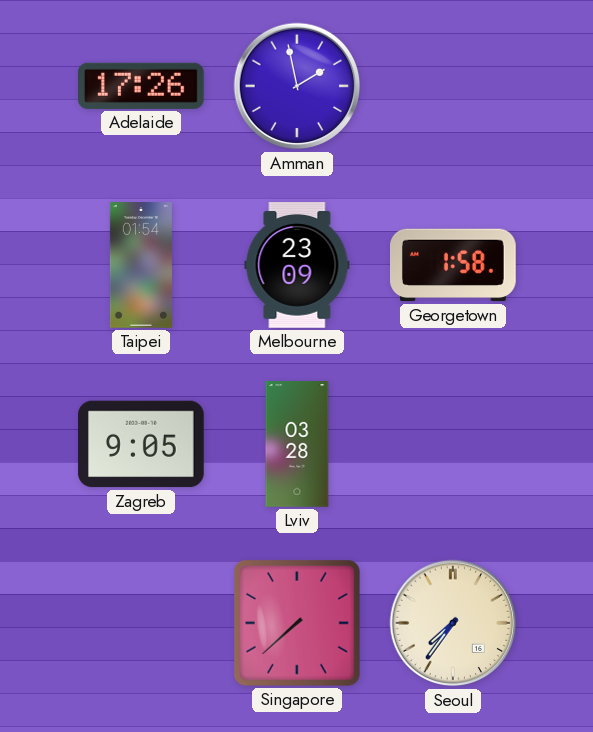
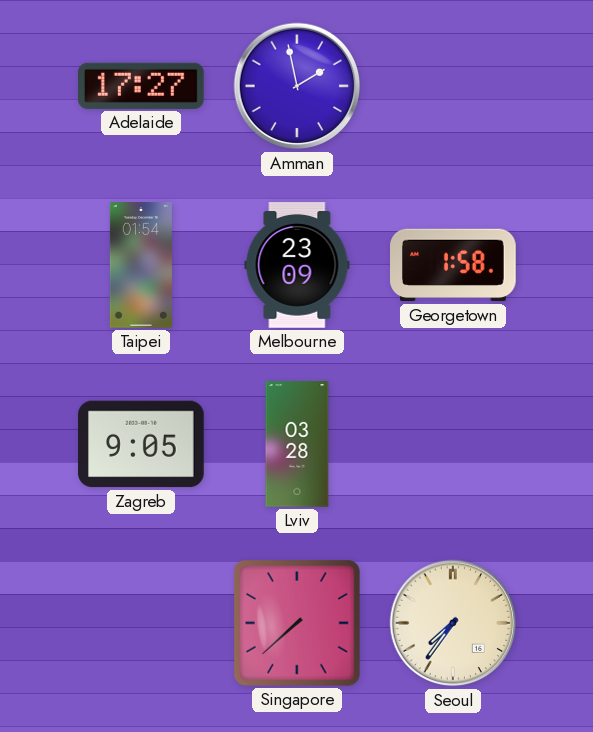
Adelaide: 17:26 -> 17:27 (142, 86)
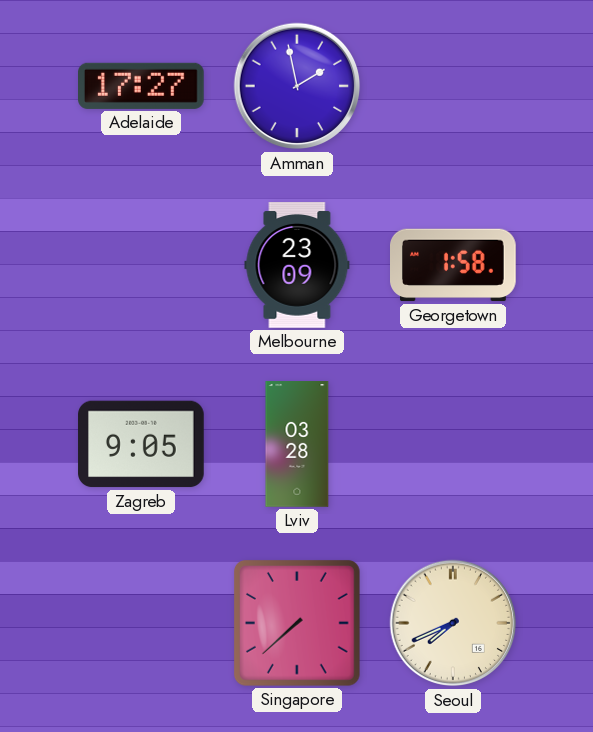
Taipei: 01:54 -> none (141, 265)
Seoul: 7:36 -> 7:41 (453, 623)
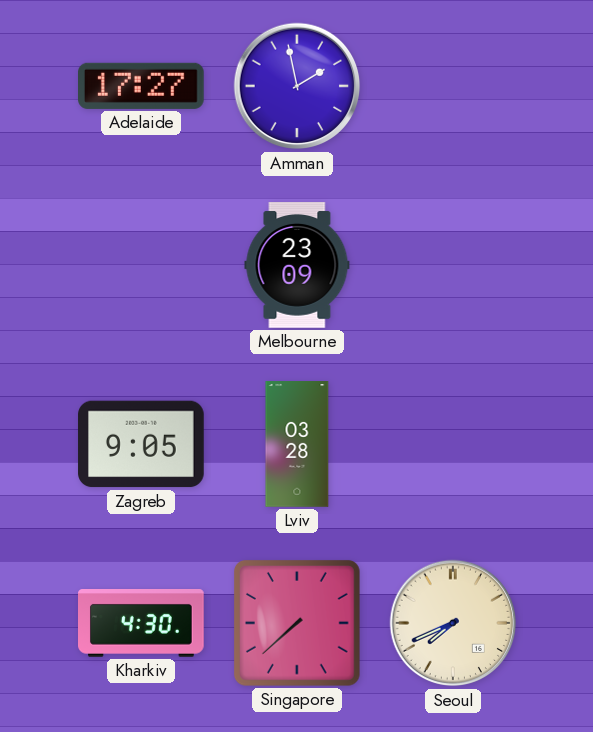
Georgetown: 1:58 -> none (454, 265)
Kharkiv: none -> 4:30 (142, 624)
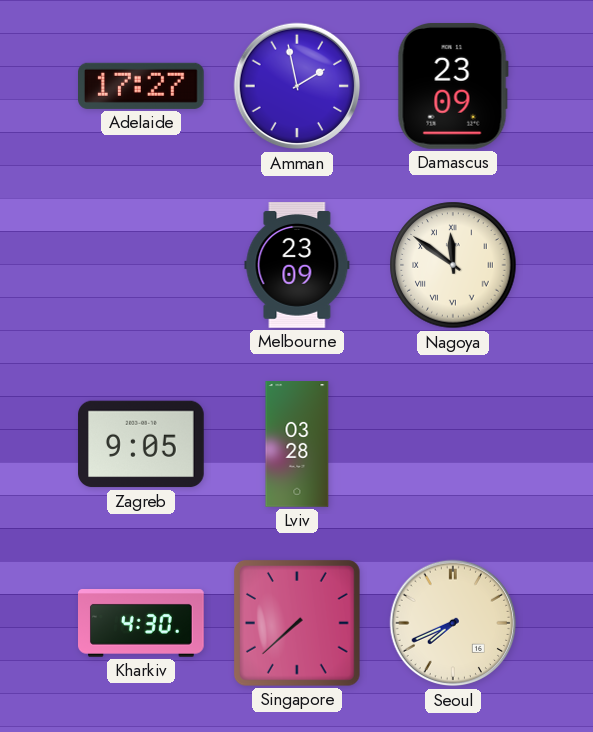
Damascus: none -> 23:09 (453, 86)
Nagoya: none -> 11:51 (453, 265)
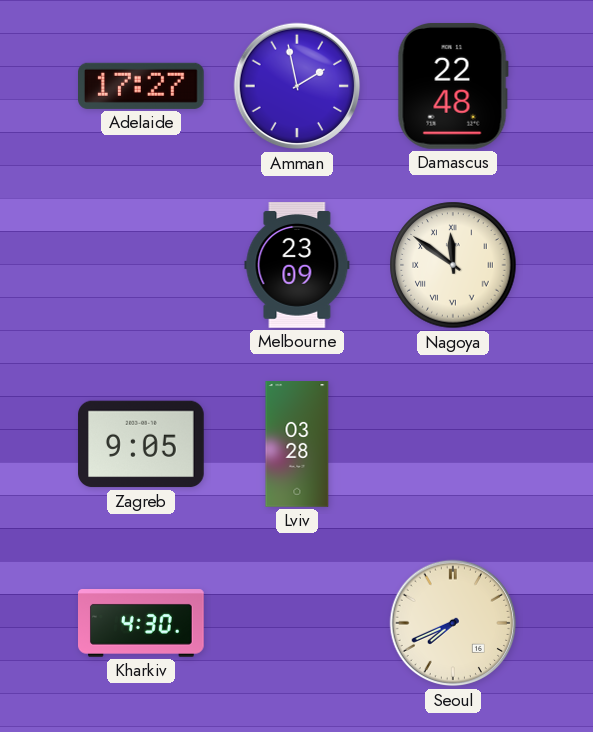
Damascus: 23:09 -> 22:48 (453, 86)
Singapore: 7:38 -> none (297, 623)
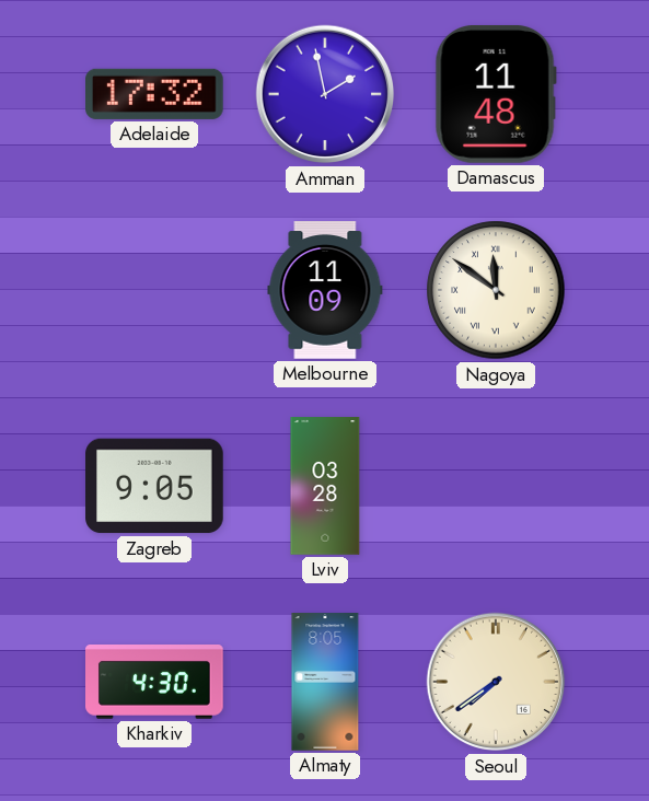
Adelaide: 17:27 -> 17:32 (155, 94)
Damascus: 22:48 -> 11:48 (496, 94)
Melbourne: 23:09 -> 11:09 (325, 290)
Almaty: none -> 8:05 (325, 682)
Seoul: 7:41 -> 7:39 (496, 682)
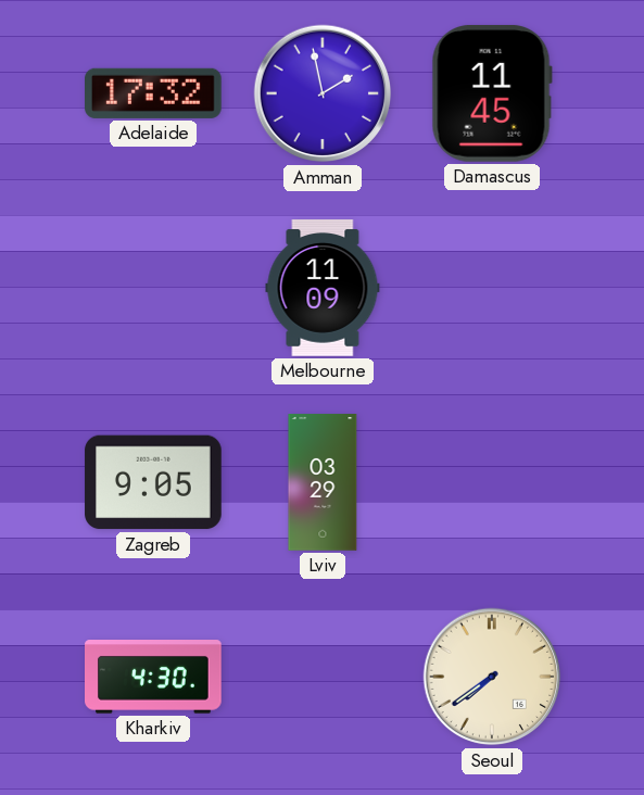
Damascus: 11:48 -> 11:45 (492, 93)
Nagoya: 11:51 -> none (496, 290)
Lviv: 03:28 -> 03:29 (323, 482)
Almaty: 8:05 -> none (325, 682)
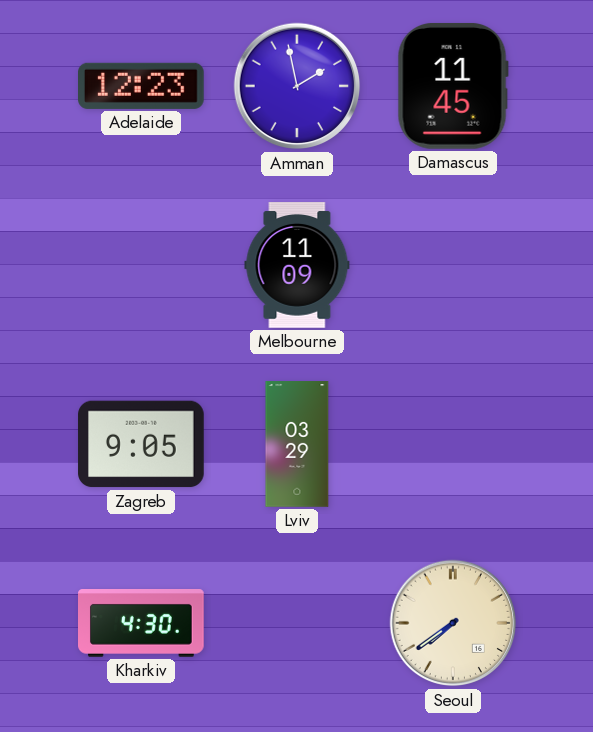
Adelaide: 17:32 -> 12:23 (142, 86)
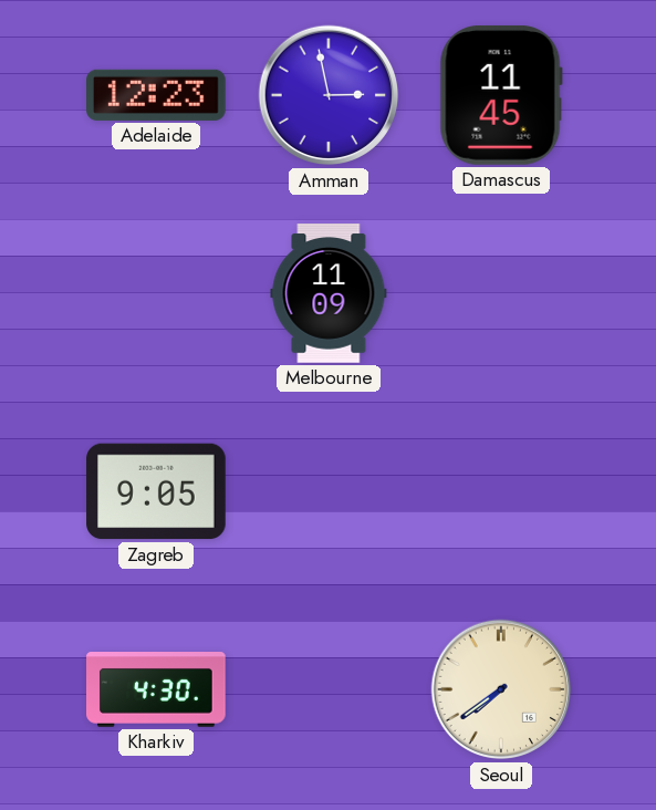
Amman: 1:58 -> 2:58 (329, 95)
Lviv: 03:29 -> none (297, 444)
